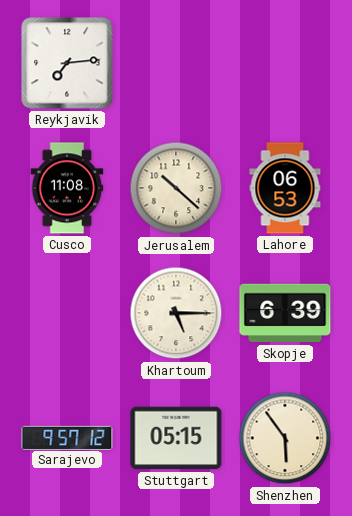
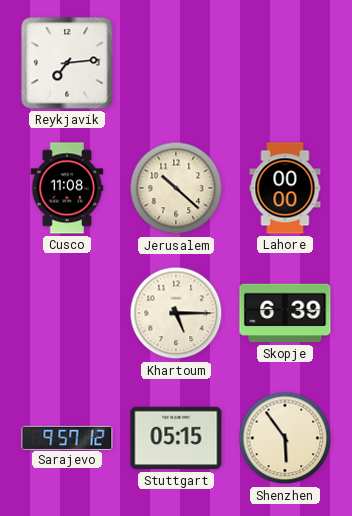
Lahore: 06:53 -> 00:00 (285, 188)
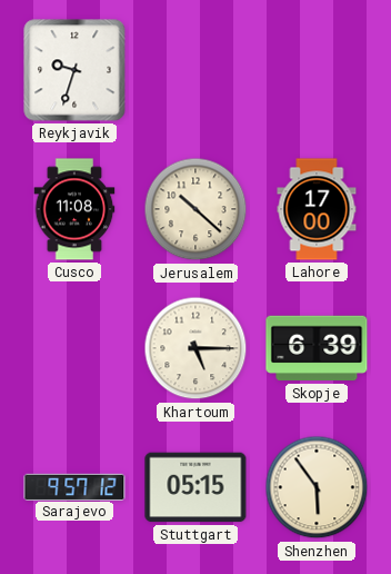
Reykjavik: 7:14 -> 9:33 (74, 70)
Lahore: 00:00 -> 17:00 (317, 209)
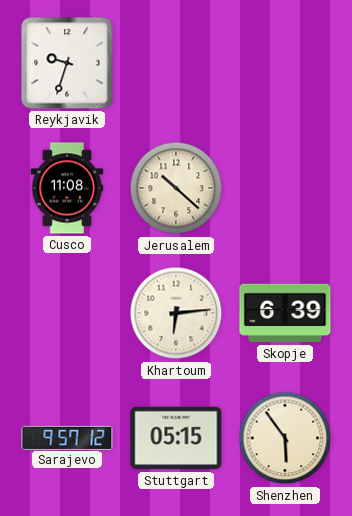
Lahore: 17:00 -> none (317, 209)
Khartoum: 5:15 -> 6:14 (176, 313)
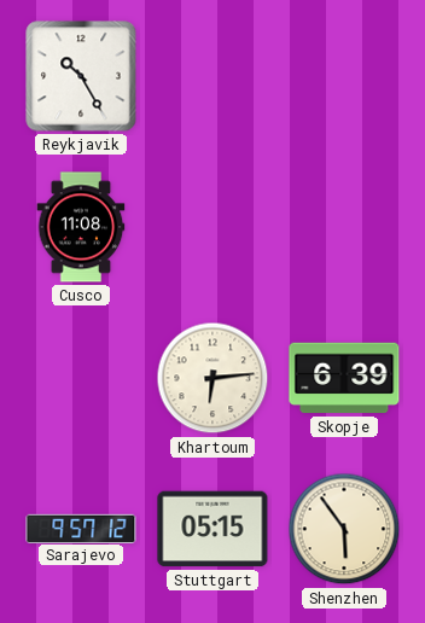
Reykjavik: 9:33 -> 10:25 (81, 76)
Jerusalem: 10:22 -> none (176, 188)
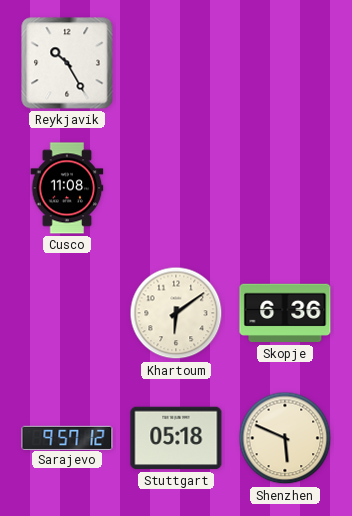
Khartoum: 6:14 -> 6:09 (176, 313)
Skopje: 6:39 -> 6:36 (285, 313)
Stuttgart: 05:15 -> 05:18 (176, 438)
Shenzhen: 5:54 -> 5:49 (285, 438)
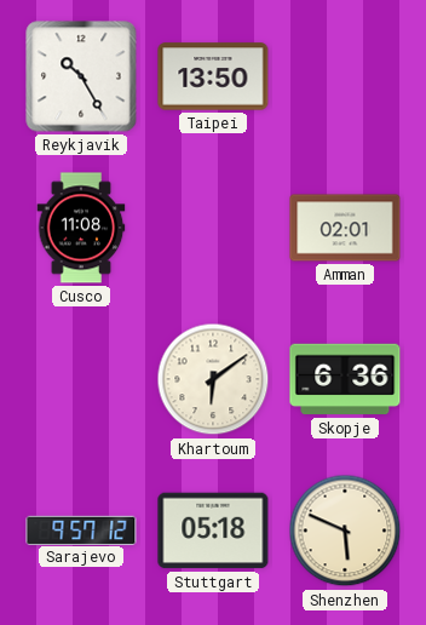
Taipei: none -> 13:50 (213, 76)
Amman: none -> 02:01 (345, 228)
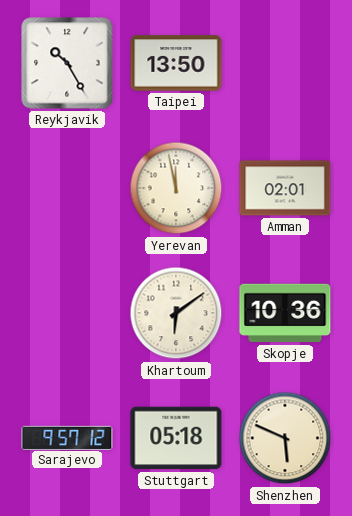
Cusco: 11:08 -> none (81, 228)
Yerevan: none -> 11:58 (176, 188)
Skopje: 6:36 -> 10:36 (285, 313)
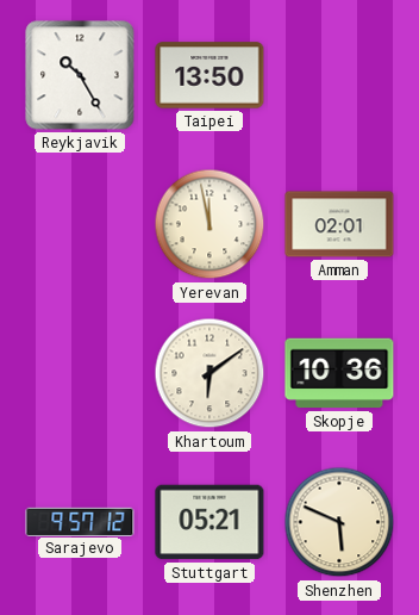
Stuttgart: 05:18 -> 05:21 (209, 522)
